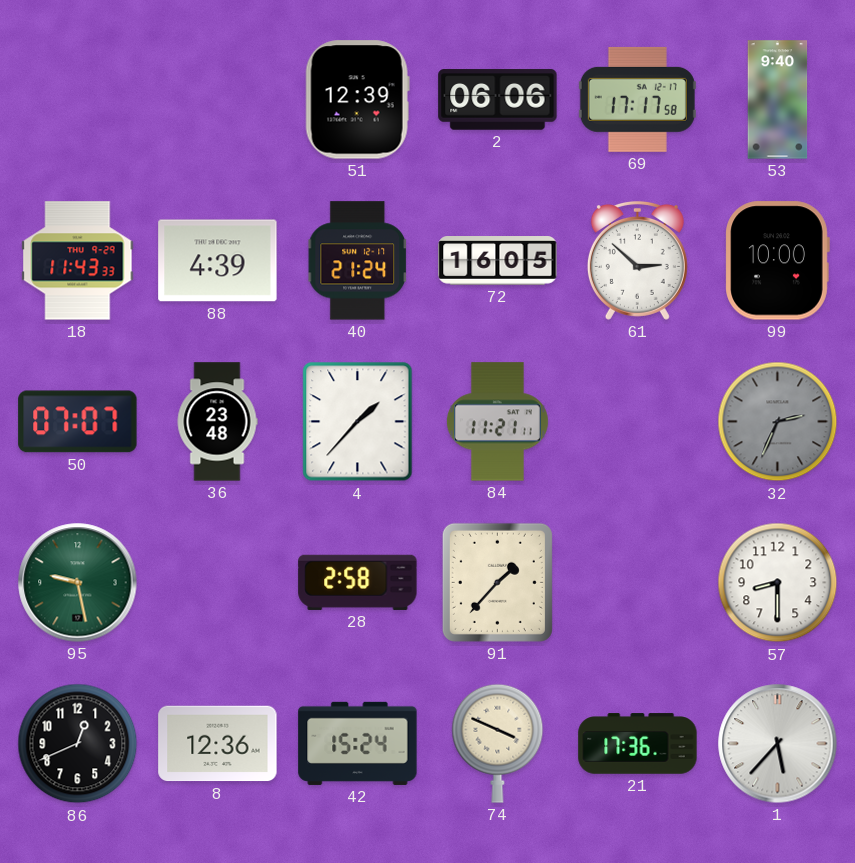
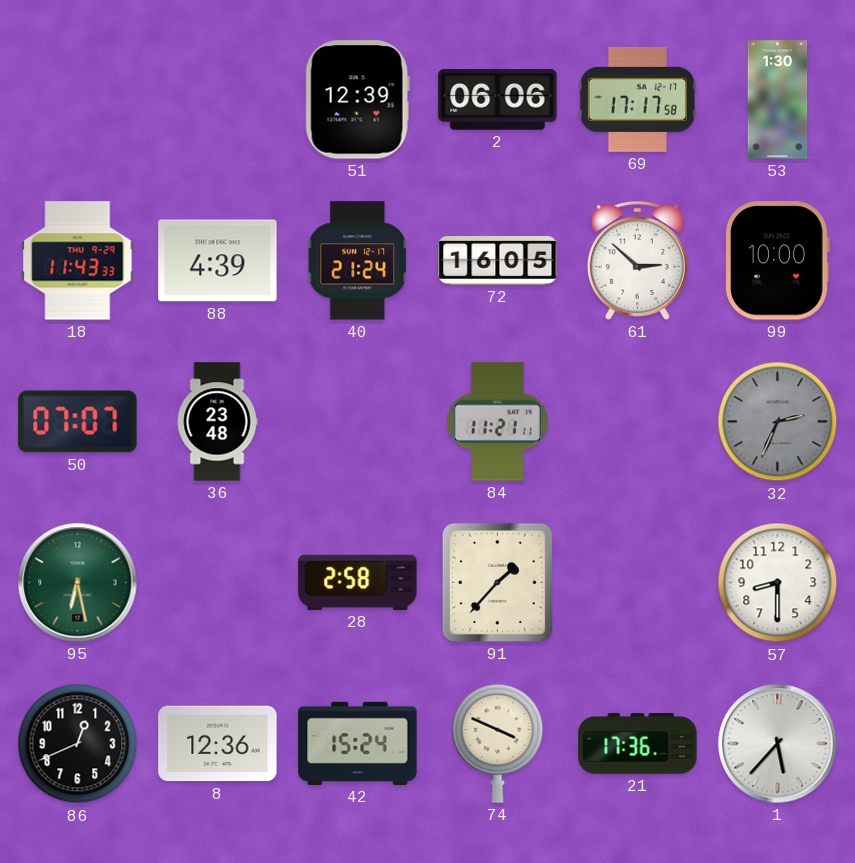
53: 9:40 -> 1:30 (778, 100)
4: 1:37 -> none (358, 422)
95: 9:28 -> 6:28 (78, 583)
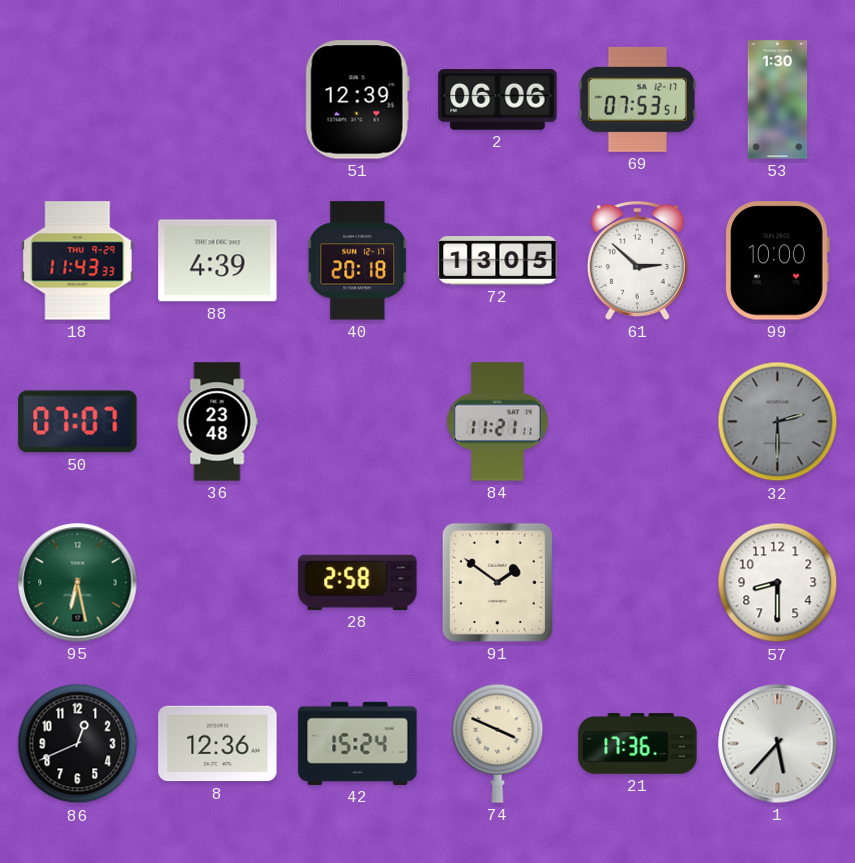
69: 17:17 -> 07:53 (637, 99)
40: 21:24 -> 20:18 (358, 261)
72: 16:05 -> 13:05 (498, 261)
32: 2:34 -> 2:30 (778, 422)
91: 1:37 -> 1:51 (497, 582)
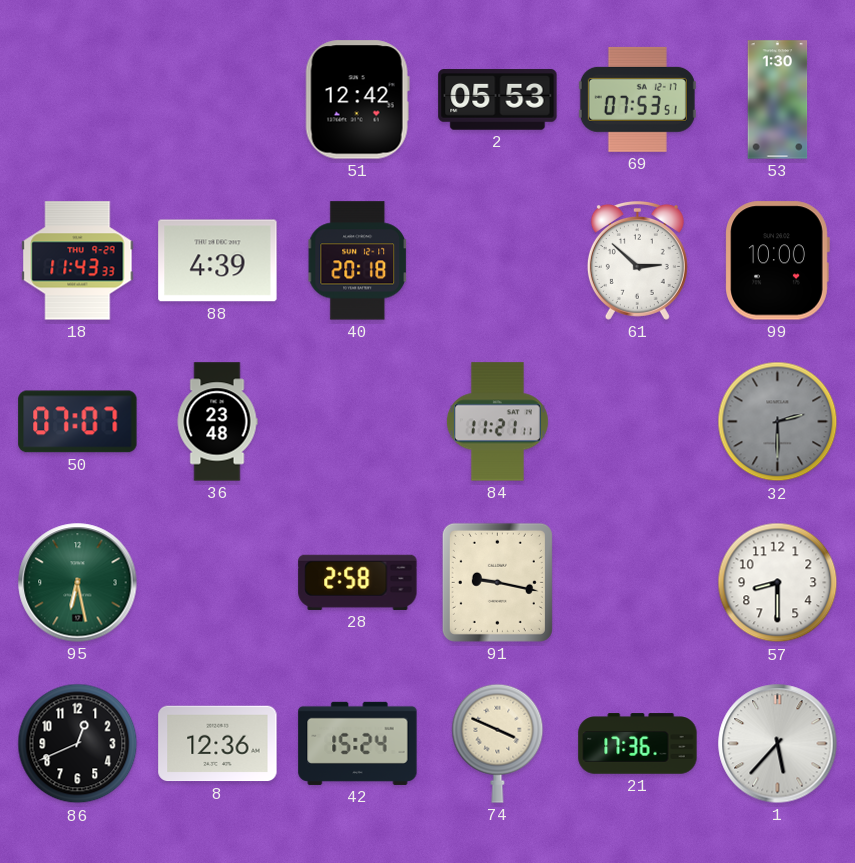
51: 12:39 -> 12:42 (357, 100)
2: 06:06 -> 05:53 (498, 100)
72: 13:05 -> none (498, 261)
91: 1:51 -> 9:17 (497, 582)
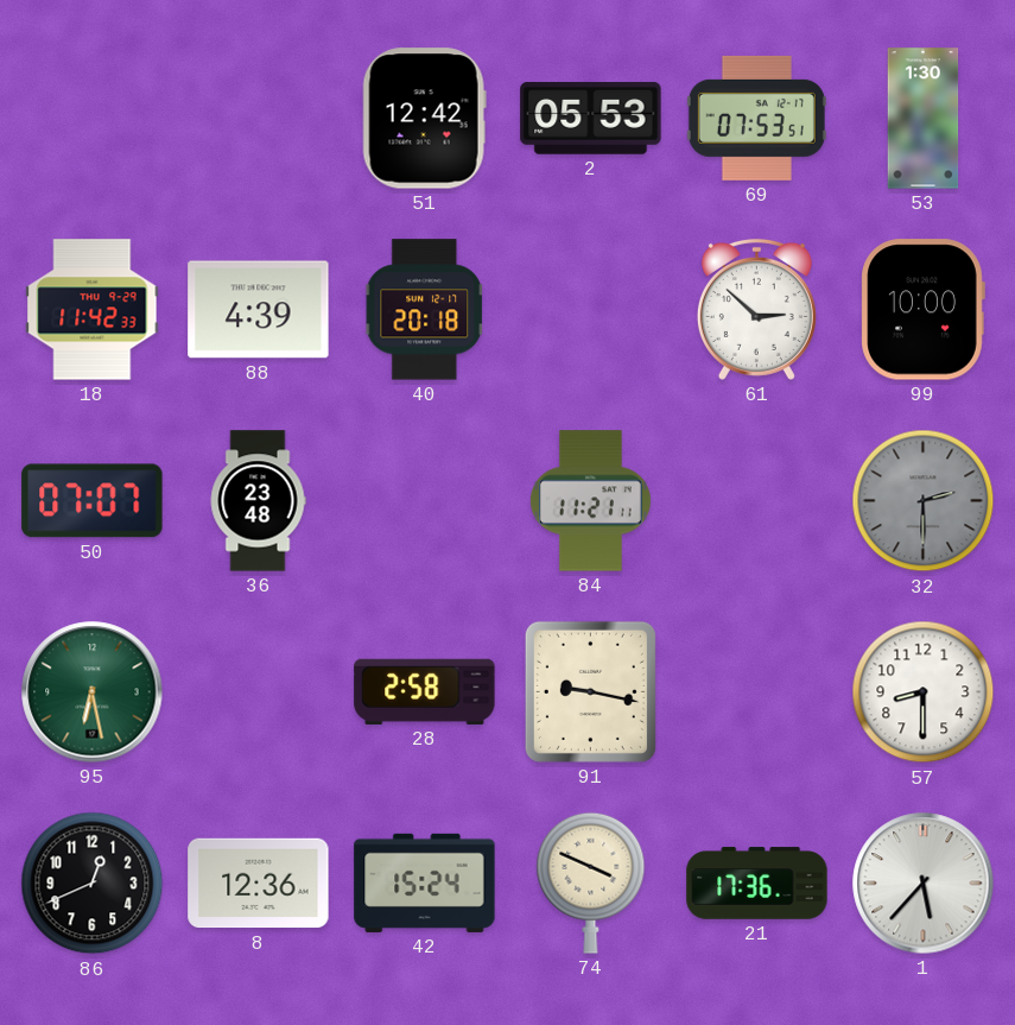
18: 11:43 -> 11:42 (93, 310)
